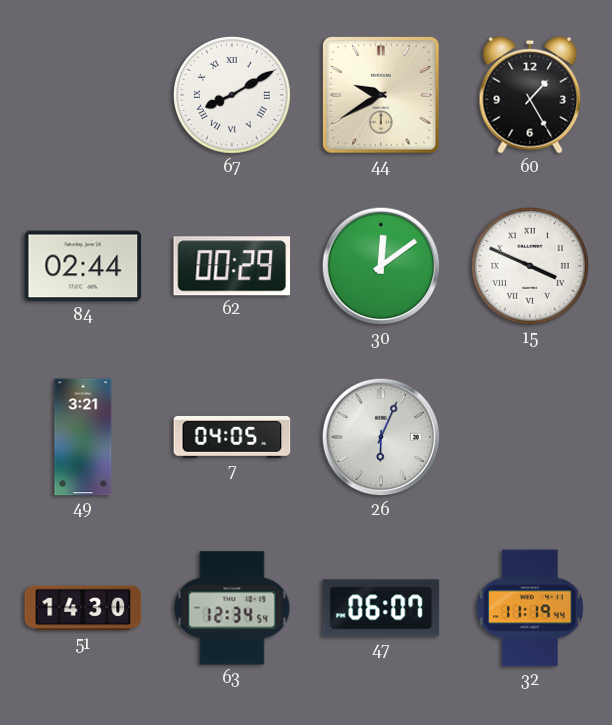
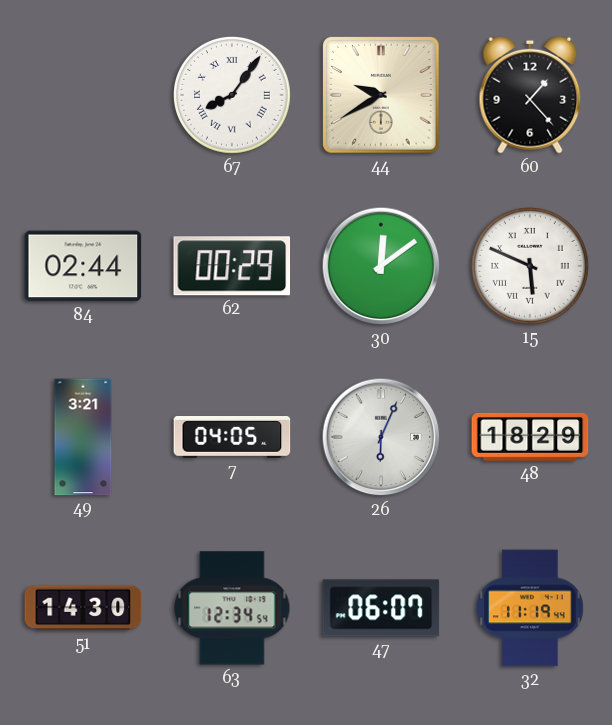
67: 8:10 -> 8:06 (233, 96)
60: 1:25 -> 1:23 (530, 95)
15: 3:49 -> 5:49 (531, 267)
48: none -> 18:29 (530, 437)
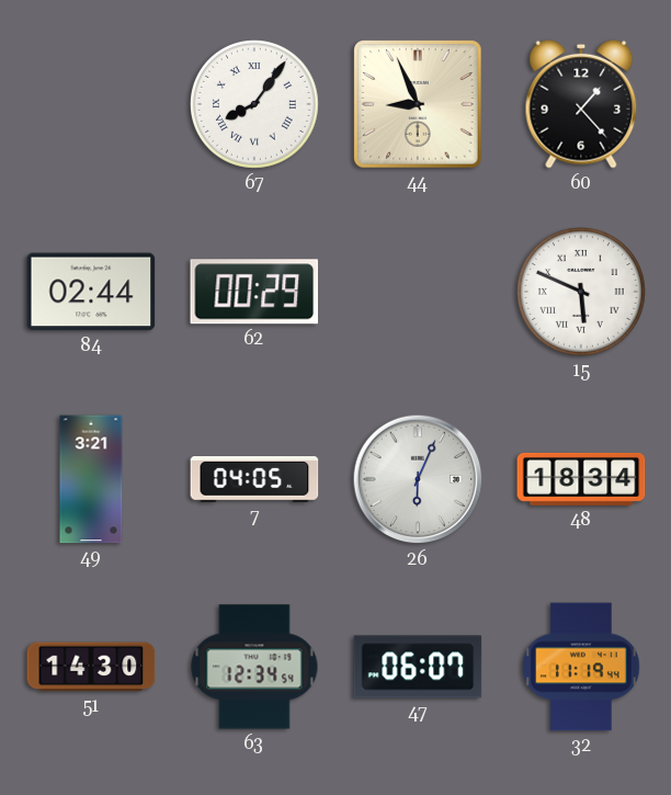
44: 9:40 -> 8:56 (418, 104)
30: 12:09 -> none (381, 266)
48: 18:29 -> 18:34 (581, 479)
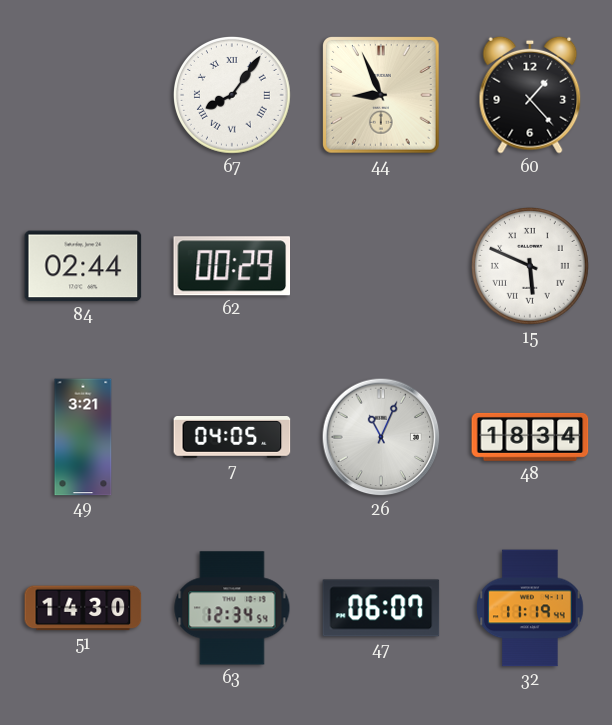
26: 6:04 -> 11:04 (381, 437)
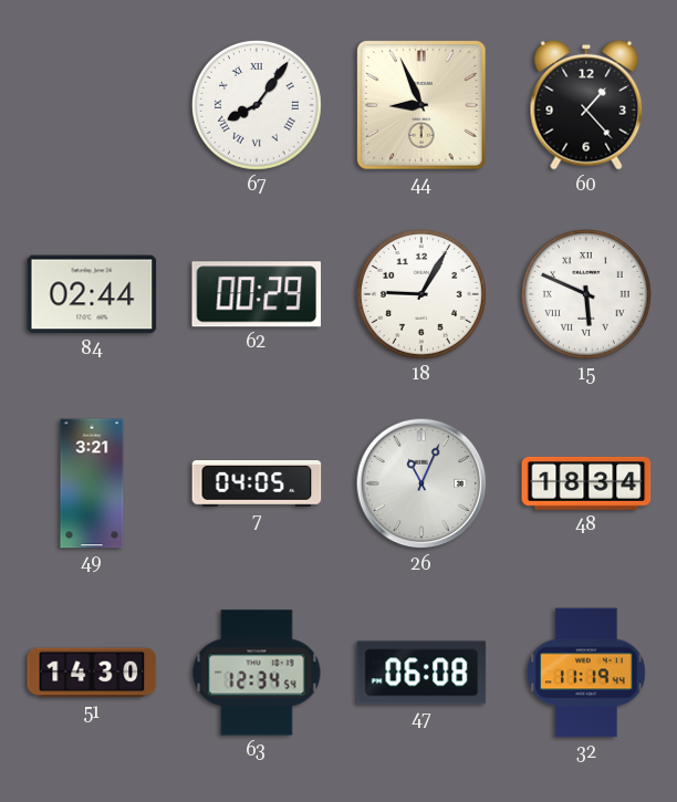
18: none -> 9:05 (423, 295)
47: 06:07 -> 06:08 (421, 673)
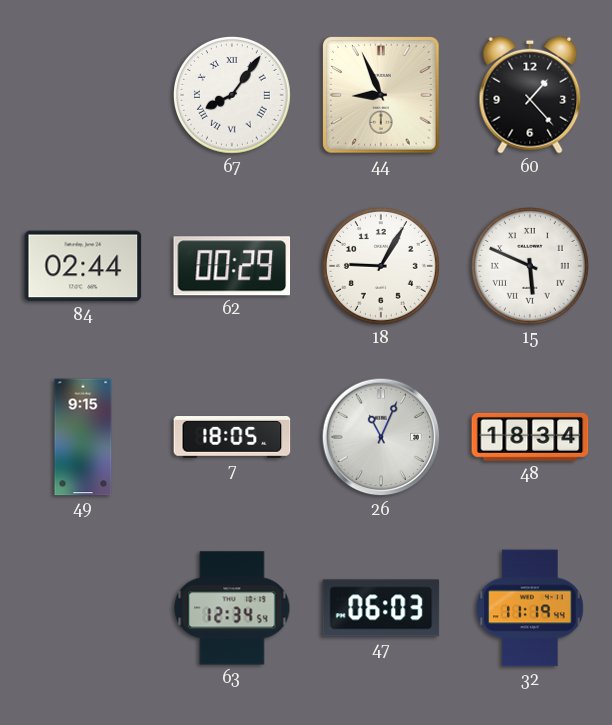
49: 3:21 -> 9:15 (83, 437)
7: 04:05 -> 18:05 (232, 437)
51: 14:30 -> none (92, 673)
47: 06:08 -> 06:03 (381, 608)
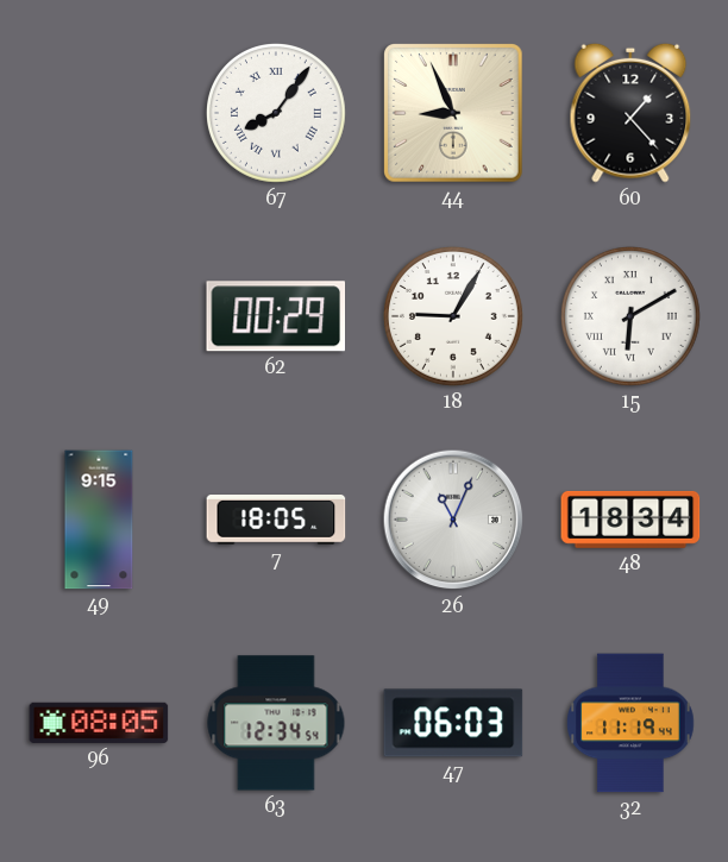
84: 02:44 -> none (83, 266)
15: 5:49 -> 6:10 (632, 317)
96: none -> 08:05 (99, 723)
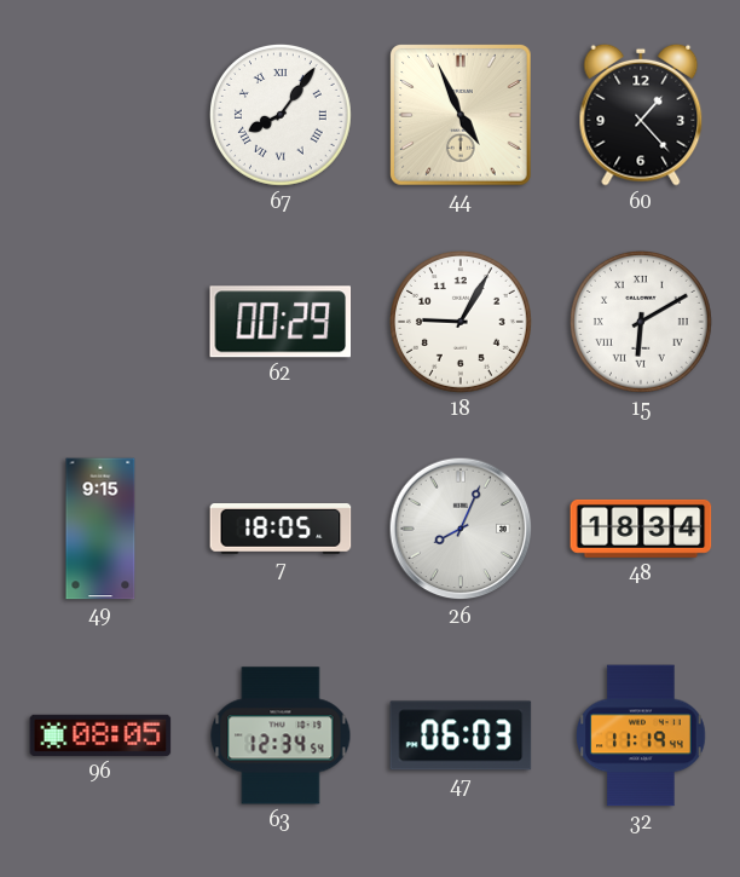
44: 8:56 -> 4:56 (461, 115)
26: 11:04 -> 8:04 (461, 529)
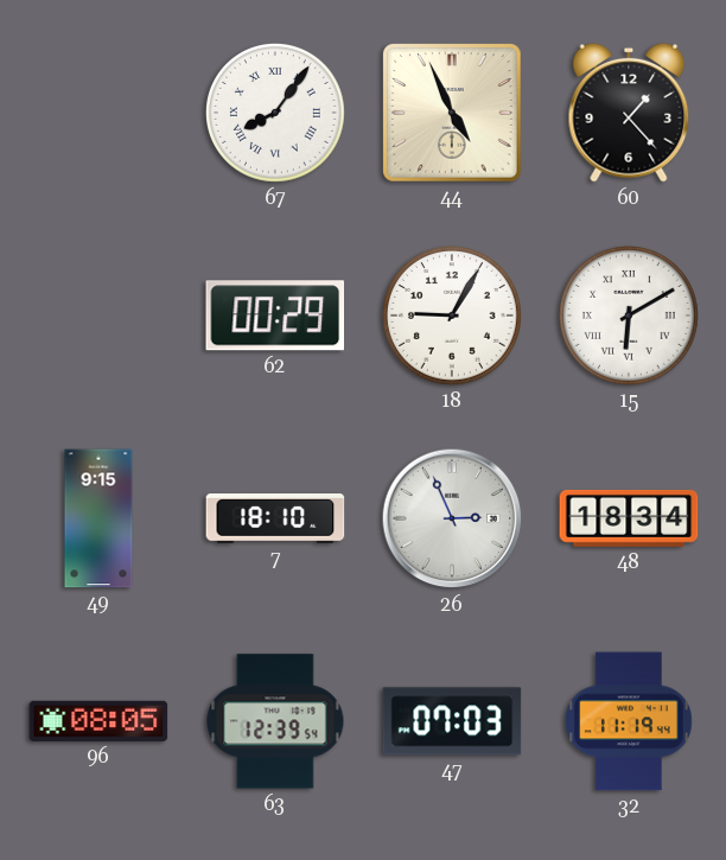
7: 18:05 -> 18:10 (275, 518)
26: 8:04 -> 2:56 (452, 518)
63: 12:34 -> 12:39 (275, 721)
47: 06:03 -> 07:03 (452, 721)
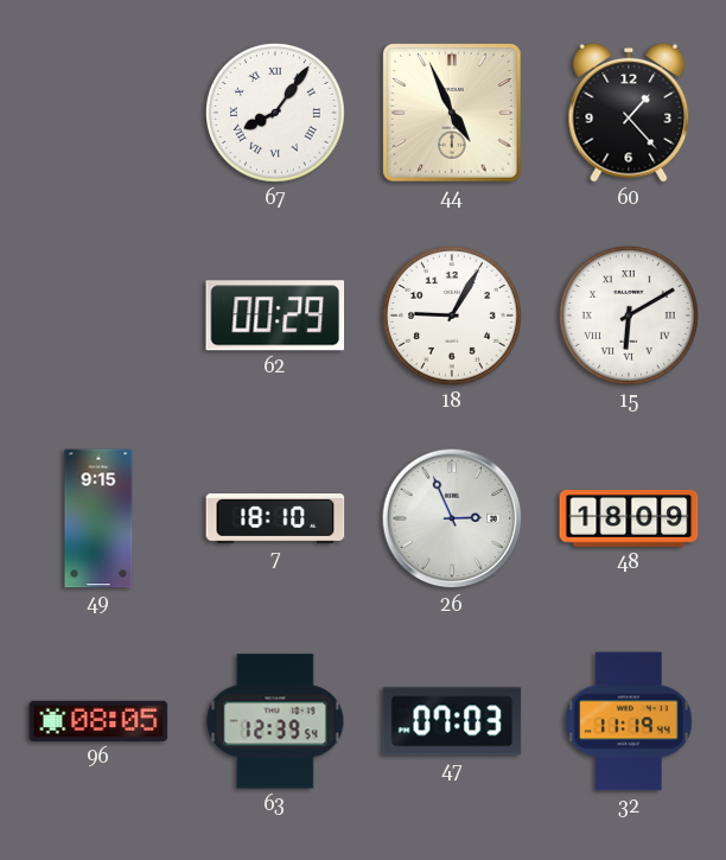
48: 18:34 -> 18:09 (629, 518)
